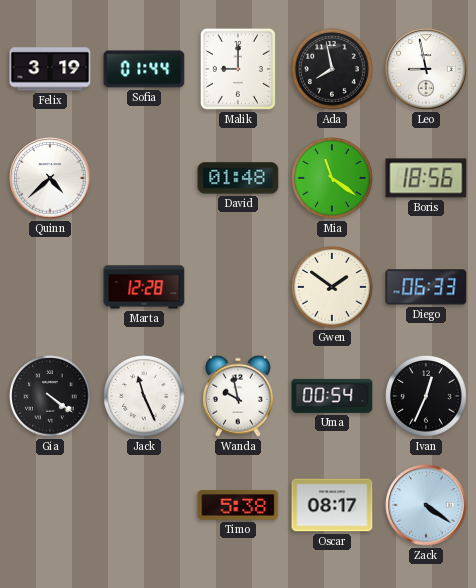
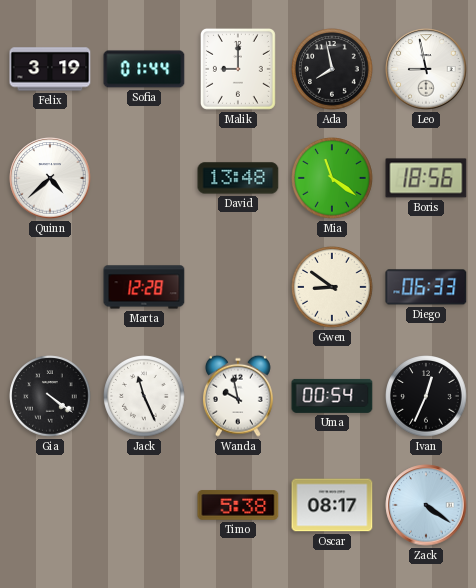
David: 01:48 -> 13:48 (238, 178)
Gwen: 1:51 -> 8:51 (332, 287)
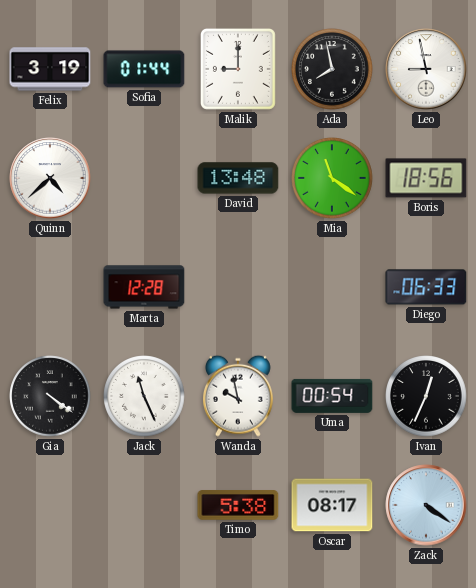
Gwen: 8:51 -> none (332, 287)
